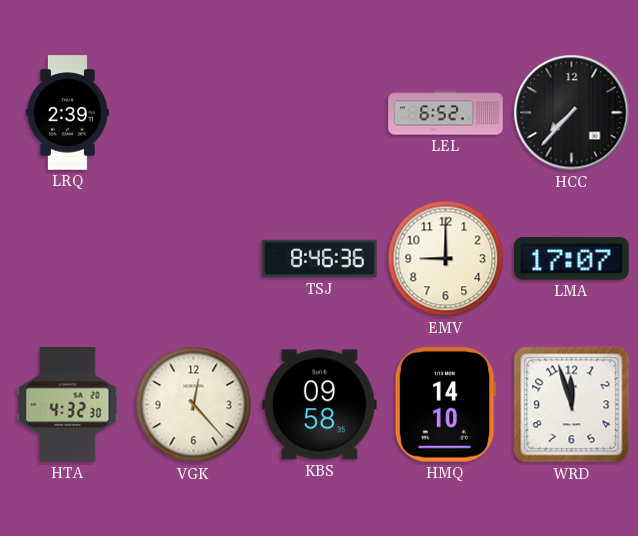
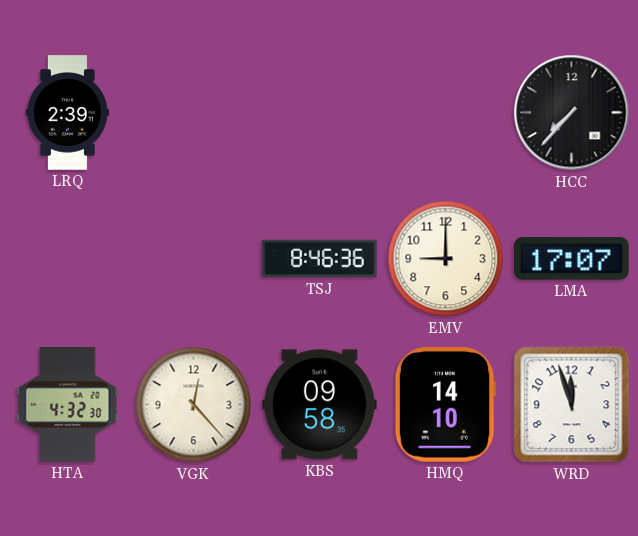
LEL: 6:52 -> none (446, 113)
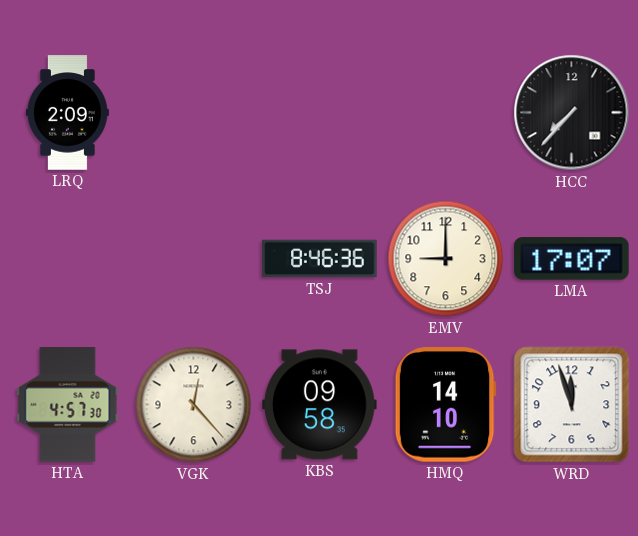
LRQ: 2:39 -> 2:09 (67, 113)
HTA: 4:32 -> 4:57 (68, 405)
